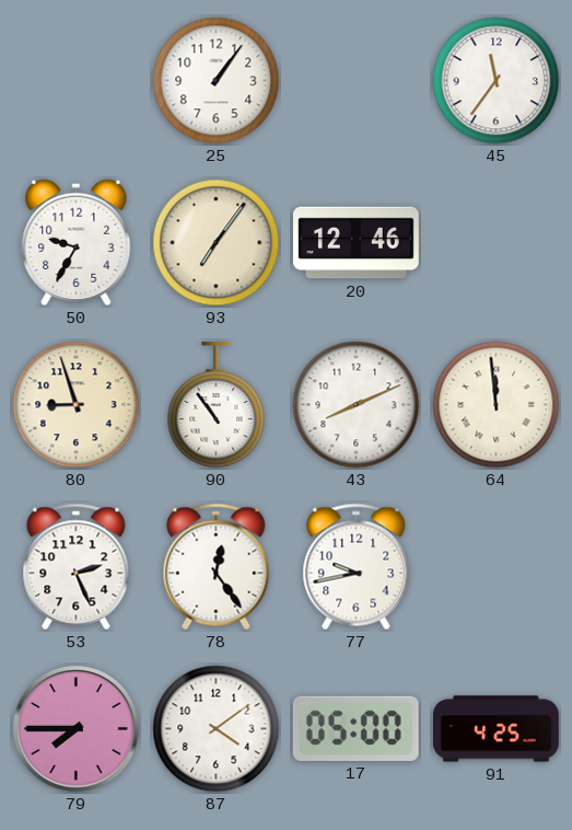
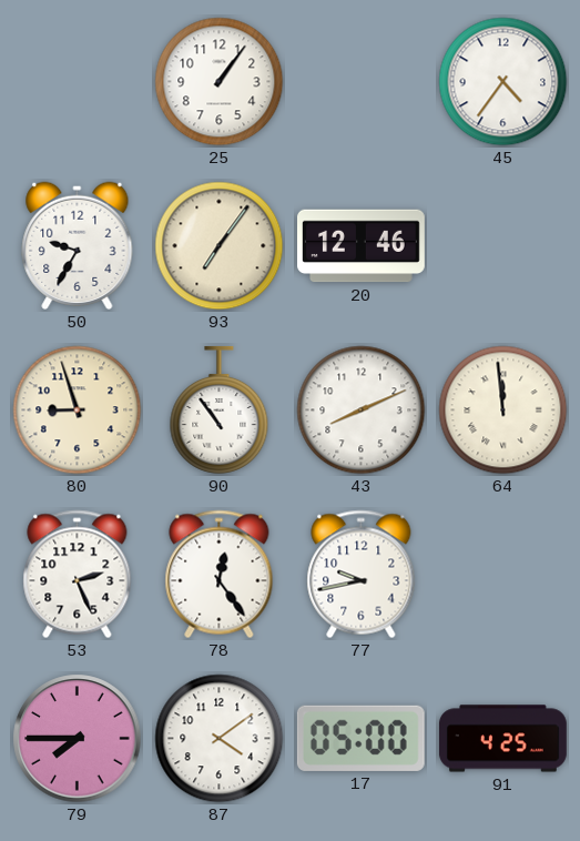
45: 11:36 -> 4:36 (503, 82)
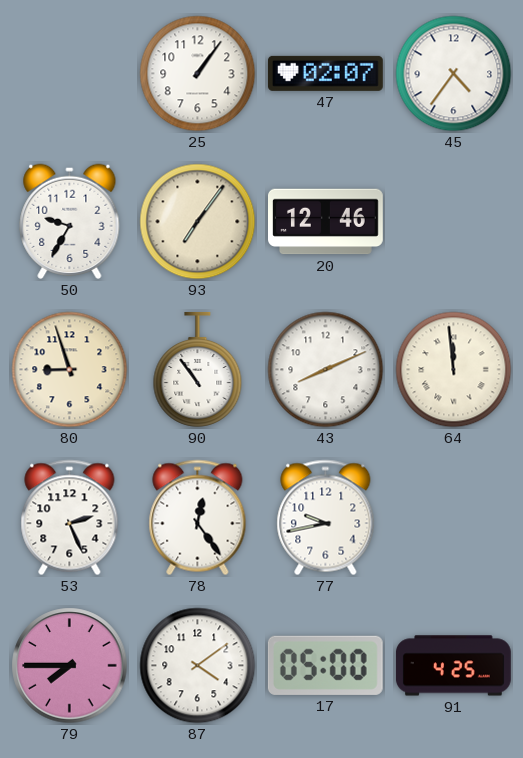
47: none -> 02:07 (325, 73)
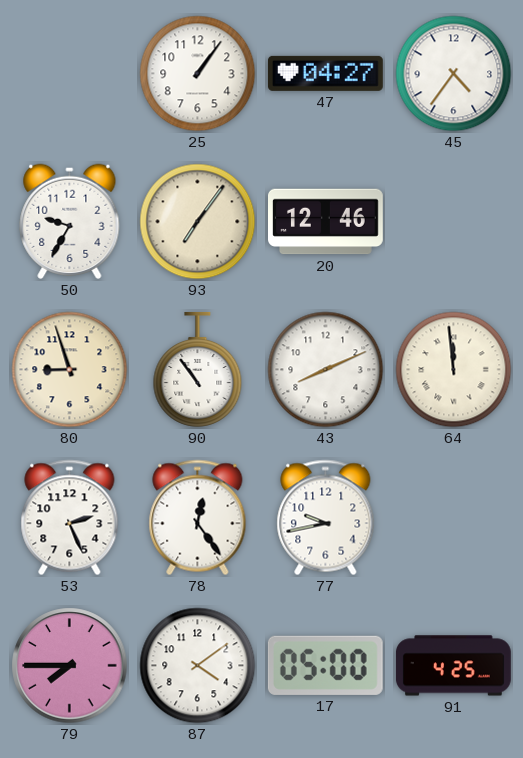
47: 02:07 -> 04:27 (325, 73)
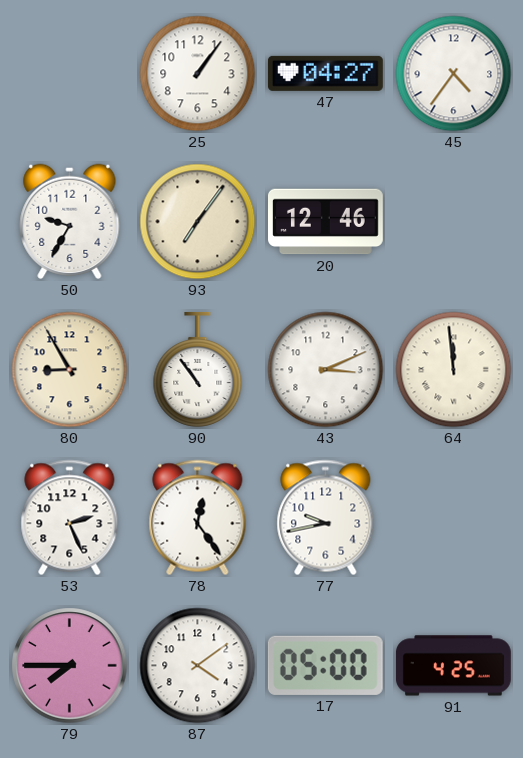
80: 8:57 -> 8:55 (70, 370)
43: 8:11 -> 3:11 (326, 370)
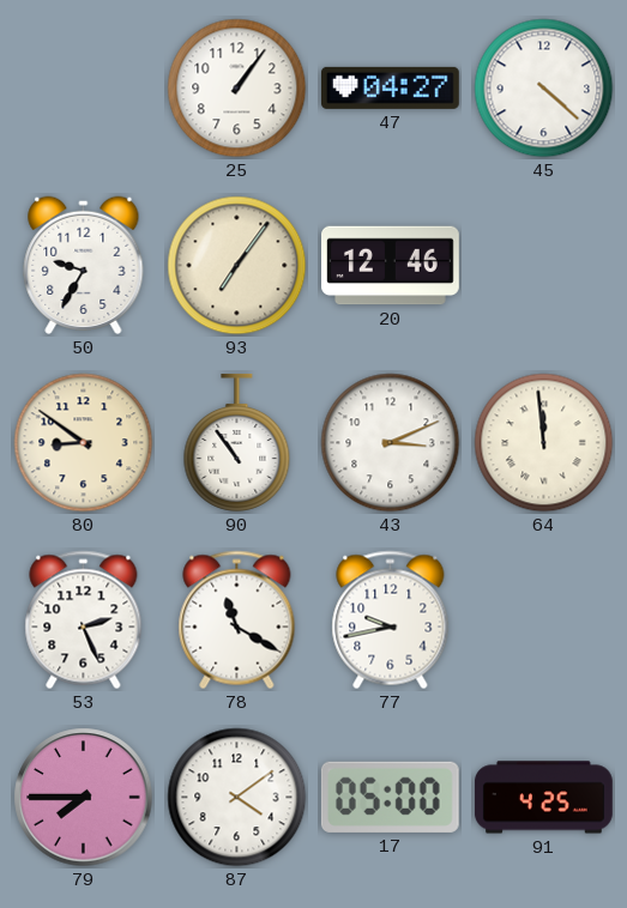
45: 4:36 -> 4:22 (544, 89)
80: 8:55 -> 8:51 (84, 443)
78: 12:24 -> 11:20 (237, 621)
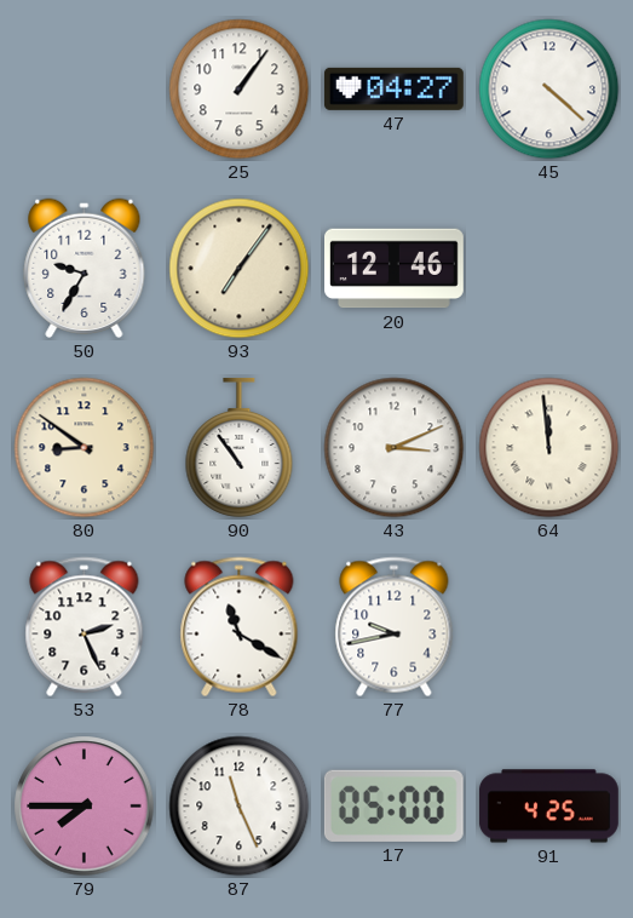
87: 4:09 -> 11:26 (240, 807)
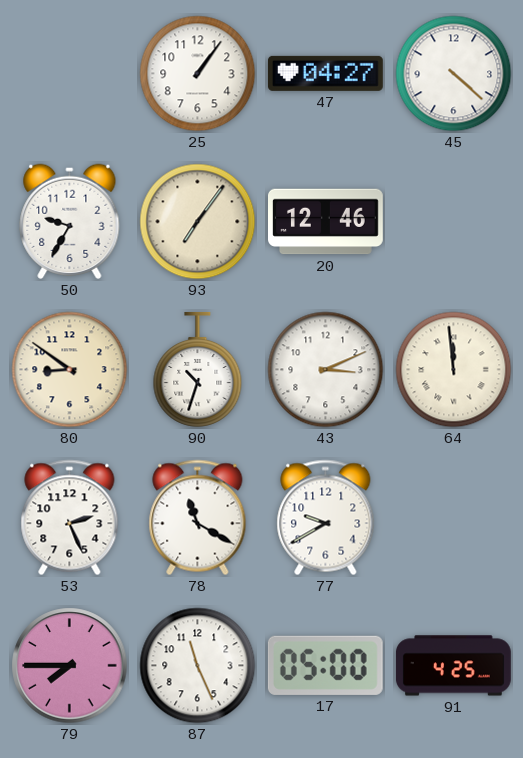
90: 10:54 -> 10:33 (198, 369)
77: 9:43 -> 9:40 (326, 518)
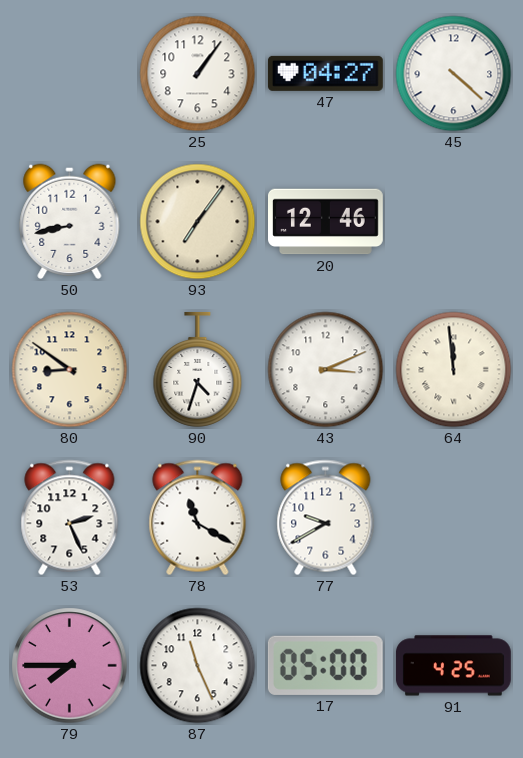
50: 9:35 -> 8:43 (70, 221)
90: 10:33 -> 4:33 (198, 369)
